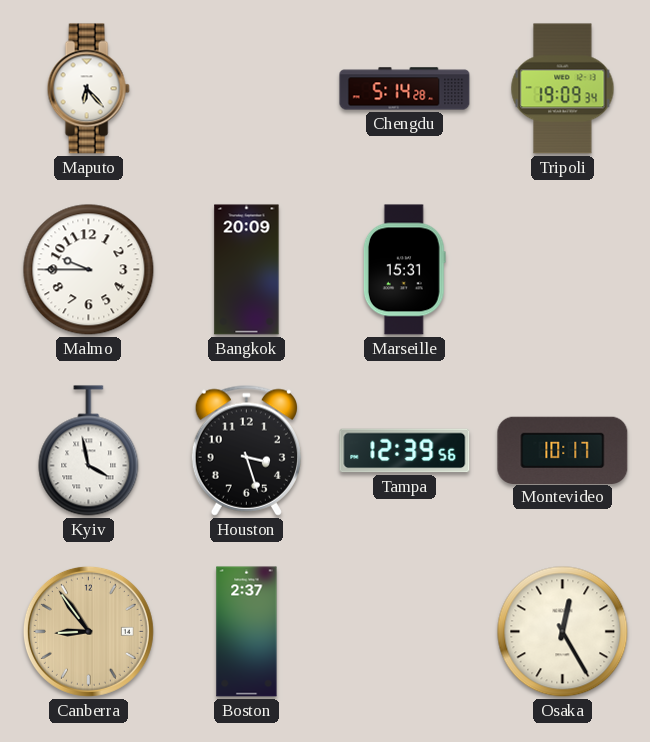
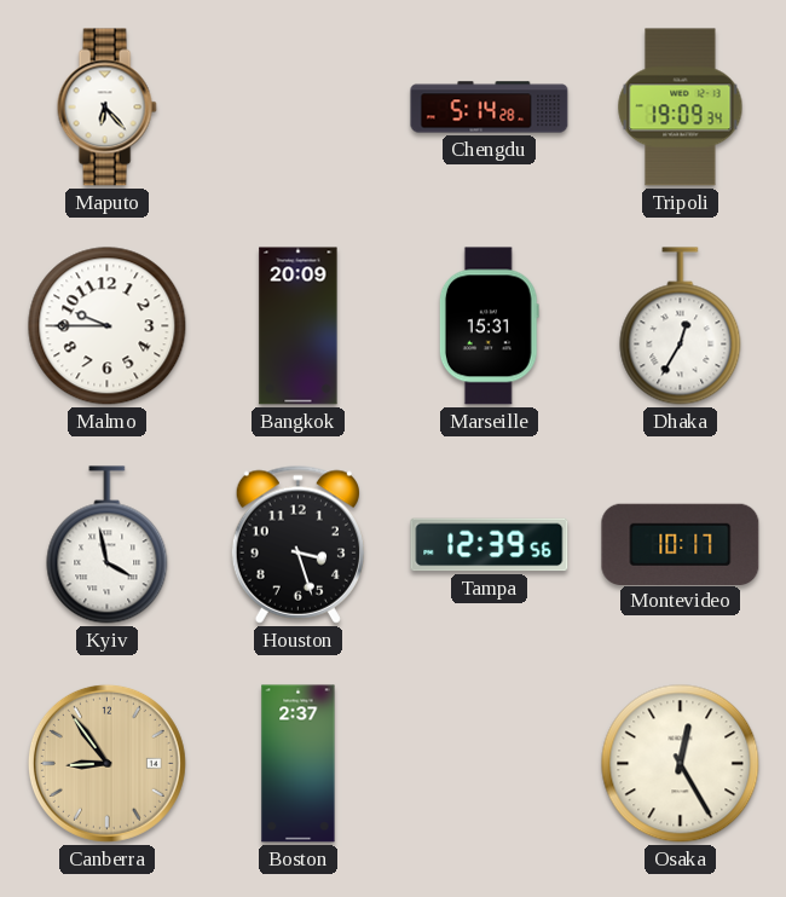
Dhaka: none -> 12:35 (681, 326)
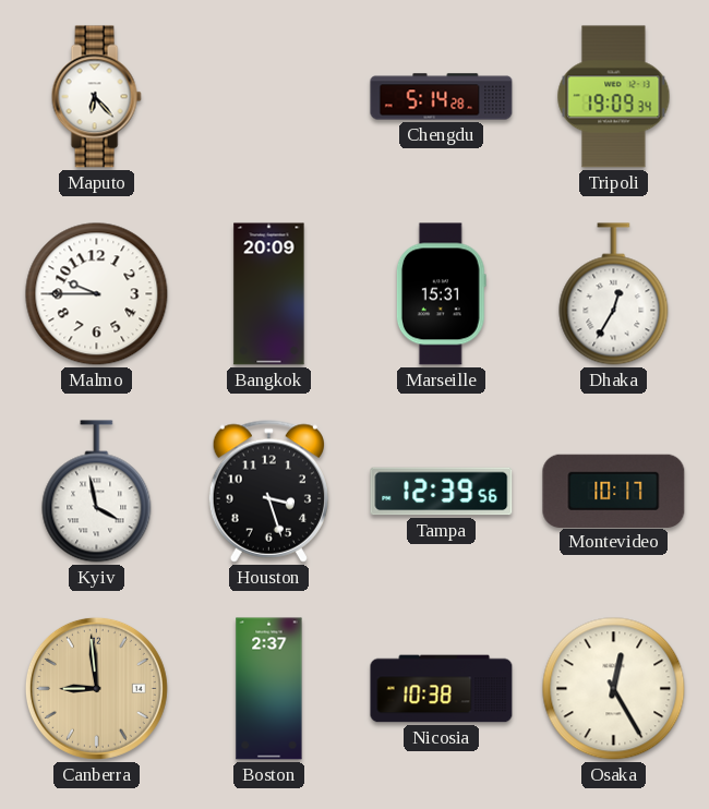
Canberra: 8:54 -> 8:59 (96, 688)
Nicosia: none -> 10:38 (442, 689)
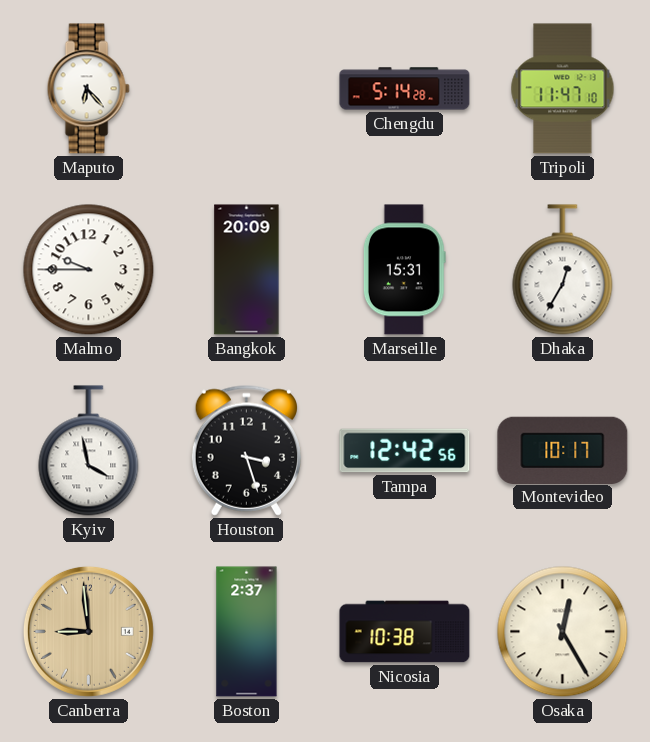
Tripoli: 19:09 -> 11:47 (563, 89)
Tampa: 12:39 -> 12:42 (405, 451)
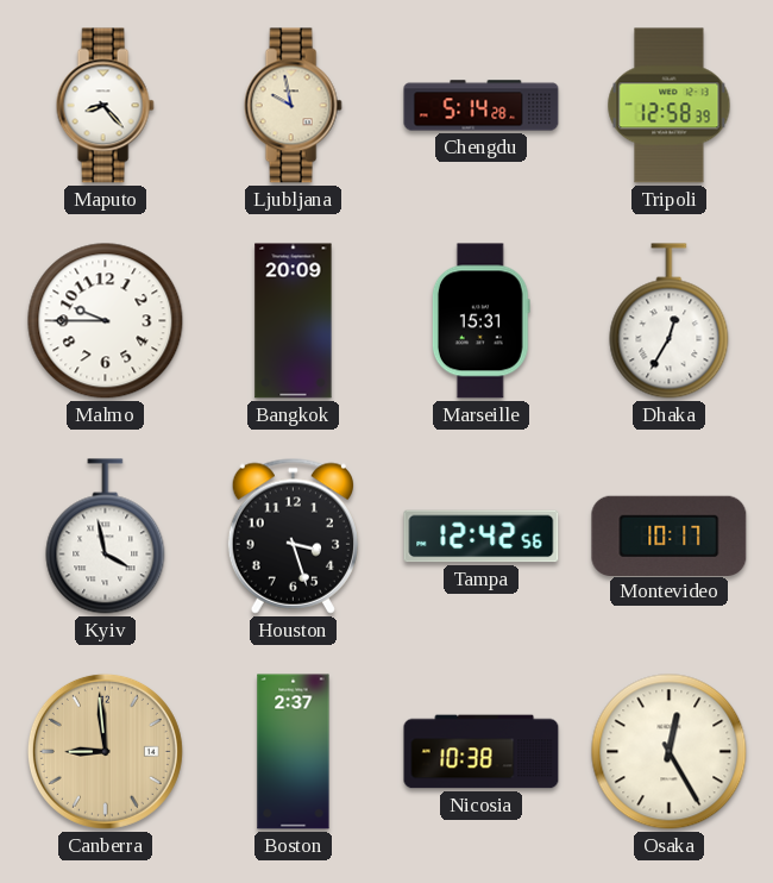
Maputo: 6:23 -> 8:23 (105, 106)
Ljubljana: none -> 9:58 (293, 106)
Tripoli: 11:47 -> 12:58 (670, 106)
